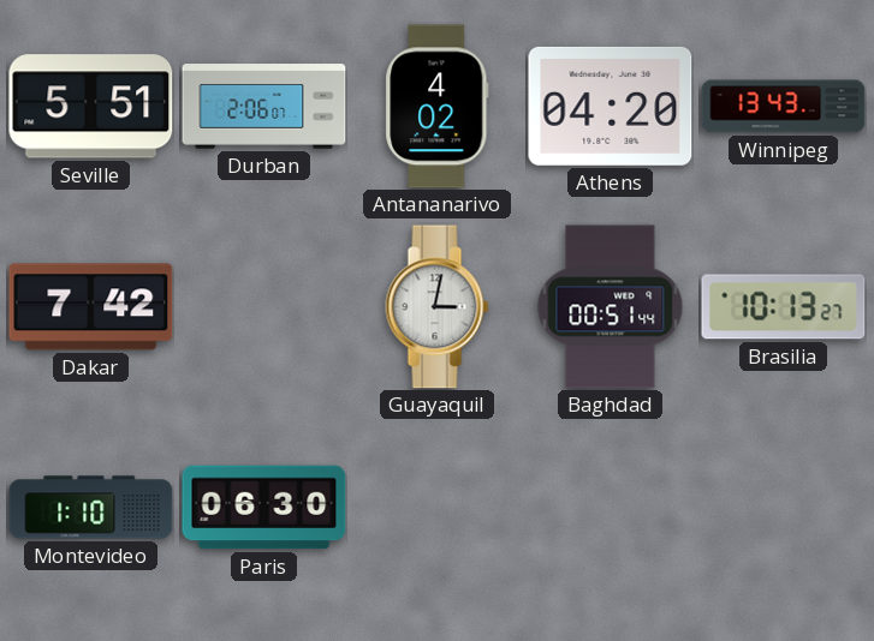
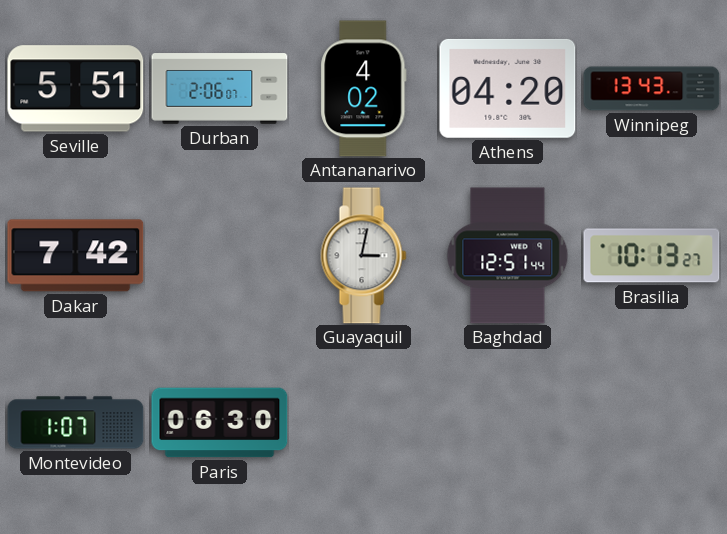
Baghdad: 00:51 -> 12:51 (508, 256)
Montevideo: 1:10 -> 1:07 (76, 423)
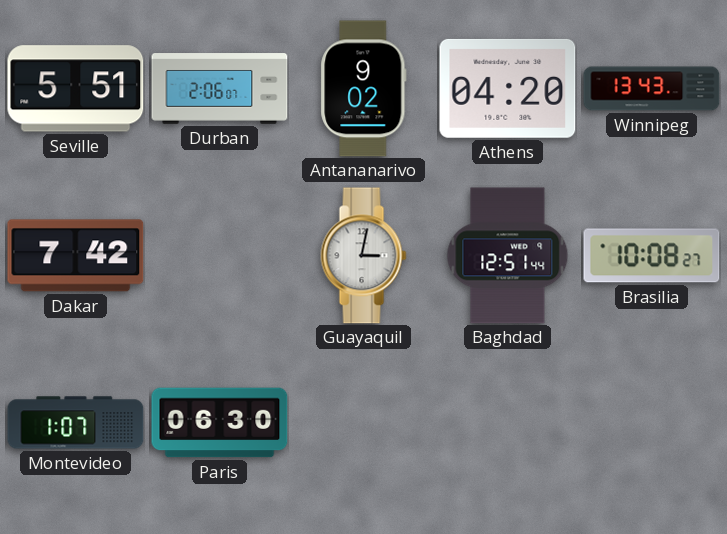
Antananarivo: 4:02 -> 9:02 (364, 89)
Brasilia: 10:13 -> 10:08 (652, 256)
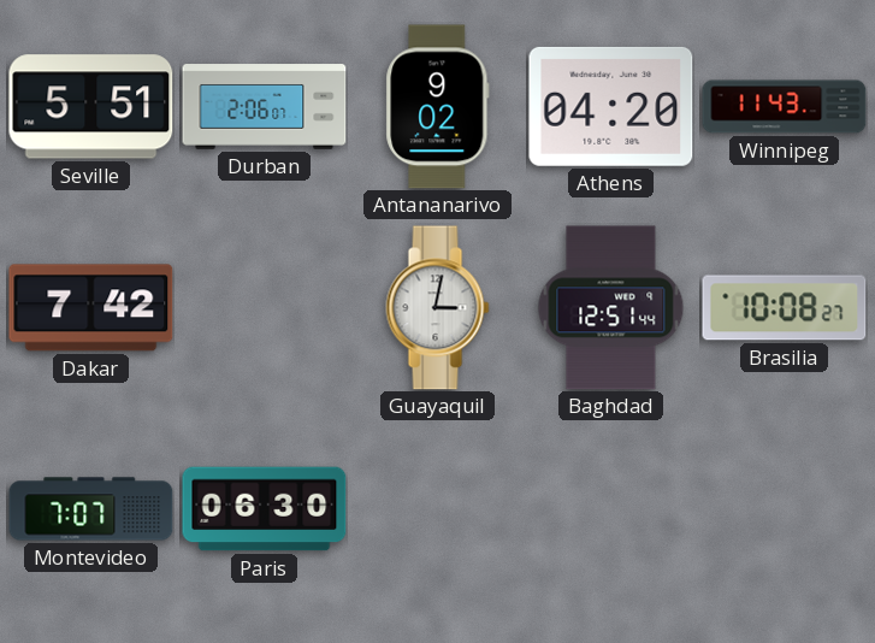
Winnipeg: 13:43 -> 11:43 (785, 107)
Montevideo: 1:07 -> 7:07 (91, 509)
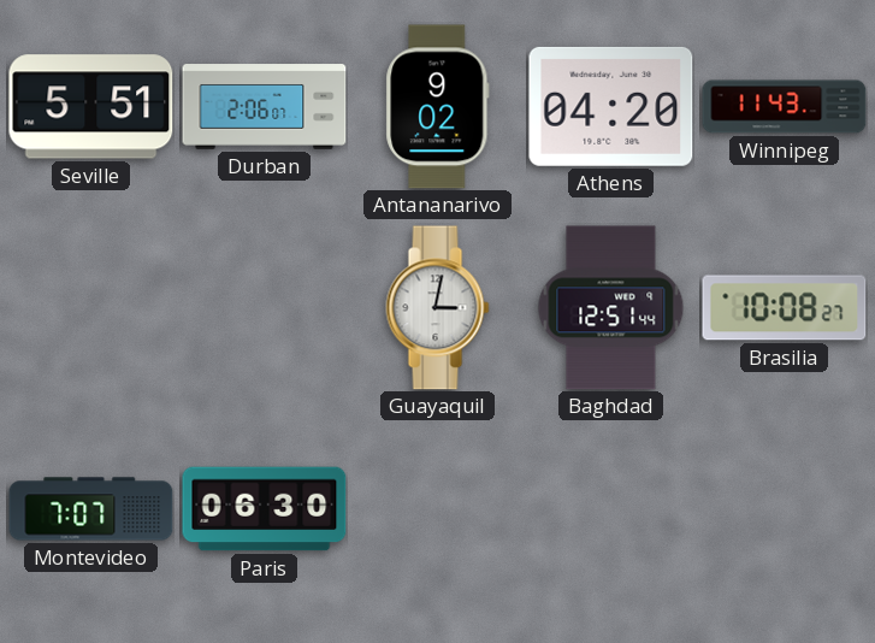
Dakar: 7:42 -> none (91, 308)
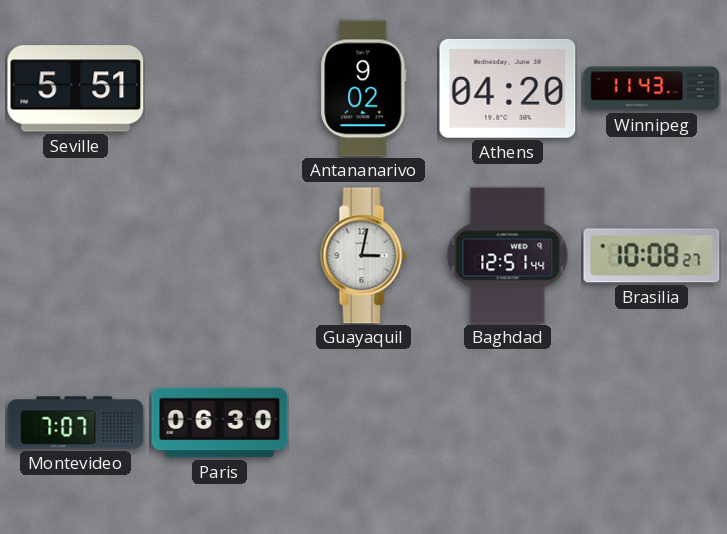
Durban: 2:06 -> none (265, 107)
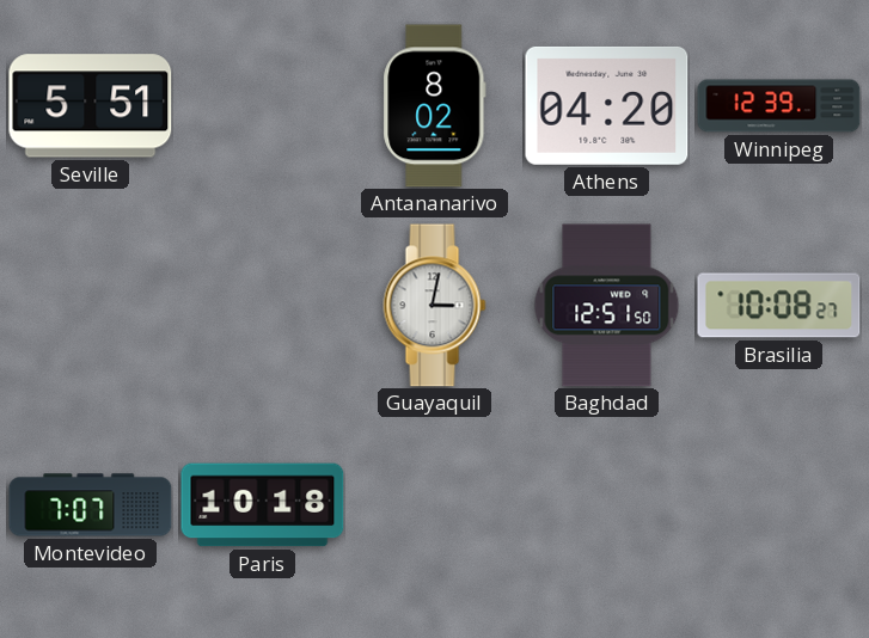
Antananarivo: 9:02 -> 8:02 (435, 106)
Winnipeg: 11:43 -> 12:39 (779, 106)
Baghdad: 12:51:44 -> 12:51:50 (607, 306)
Paris: 06:30 -> 10:18 (263, 505)
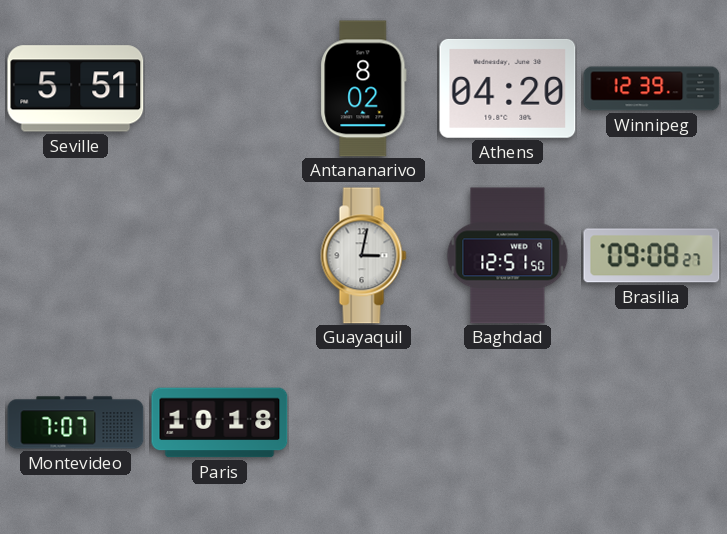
Brasilia: 10:08 -> 09:08 (652, 256)
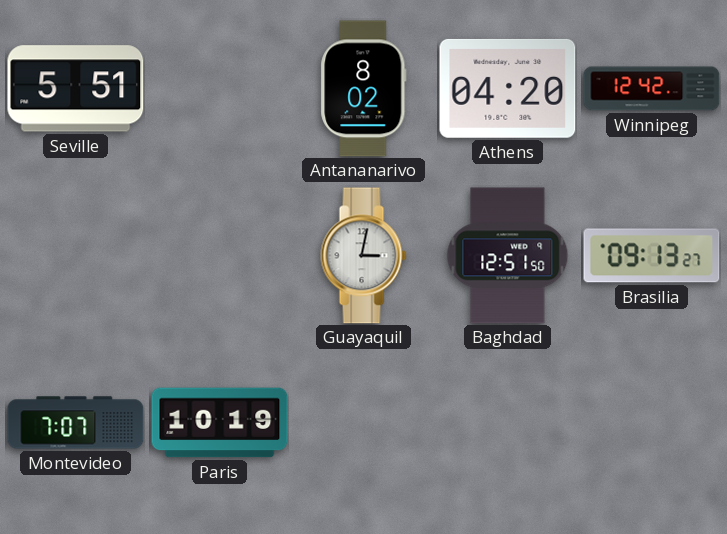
Winnipeg: 12:39 -> 12:42 (652, 89)
Brasilia: 09:08 -> 09:13 (652, 256)
Paris: 10:18 -> 10:19 (220, 423)
